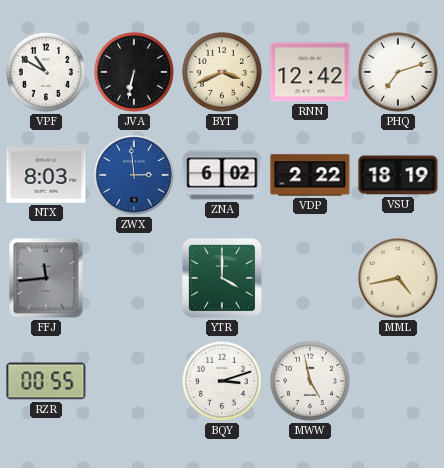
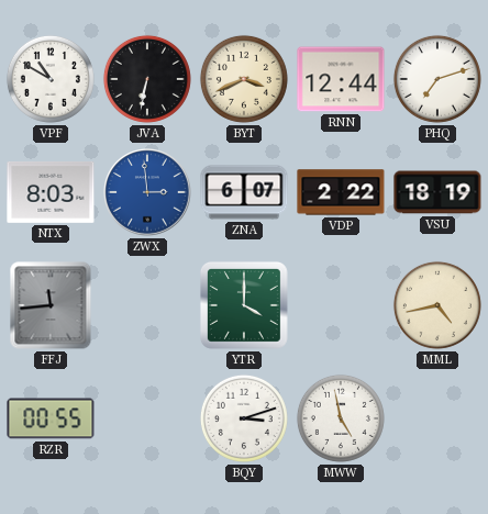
RNN: 12:42 -> 12:44 (341, 79)
ZNA: 6:02 -> 6:07 (244, 192)
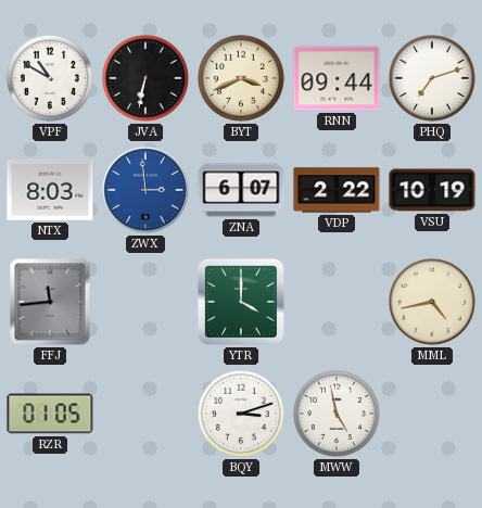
RNN: 12:44 -> 09:44 (337, 78)
VSU: 18:19 -> 10:19 (432, 190)
RZR: 00:55 -> 01:05 (50, 414)
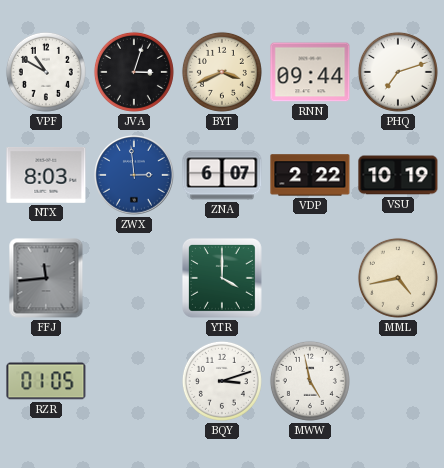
JVA: 6:32 -> 3:03 (134, 72)
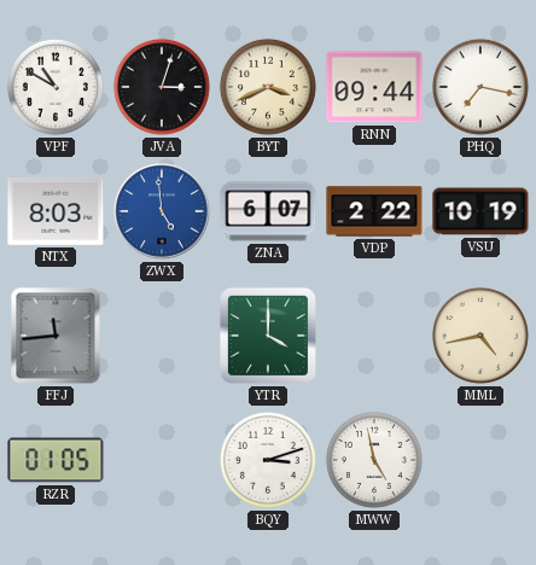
PHQ: 7:12 -> 7:17 (480, 87)
ZWX: 2:59 -> 4:59 (162, 211)
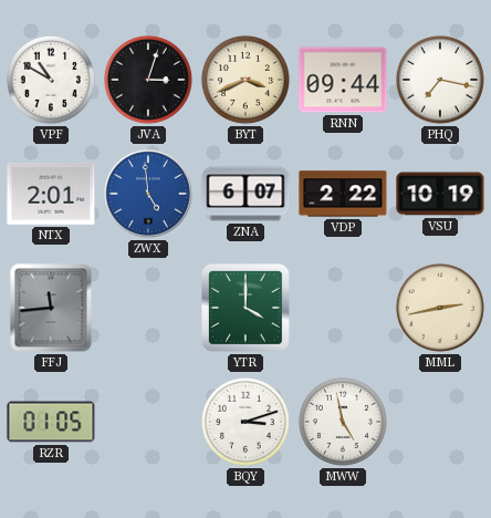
NTX: 8:03 -> 2:01 (51, 195)
MML: 4:43 -> 2:43 (440, 308)
